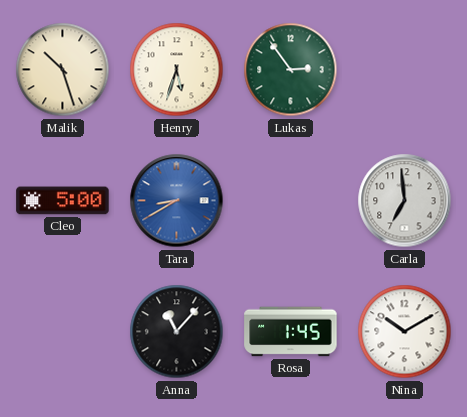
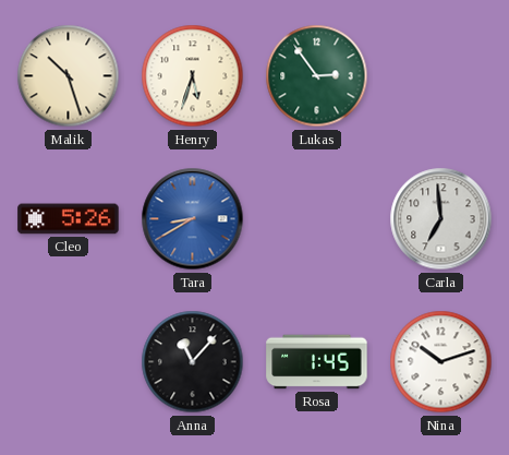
Cleo: 5:00 -> 5:26 (69, 219)
Nina: 10:10 -> 10:12 (441, 362)
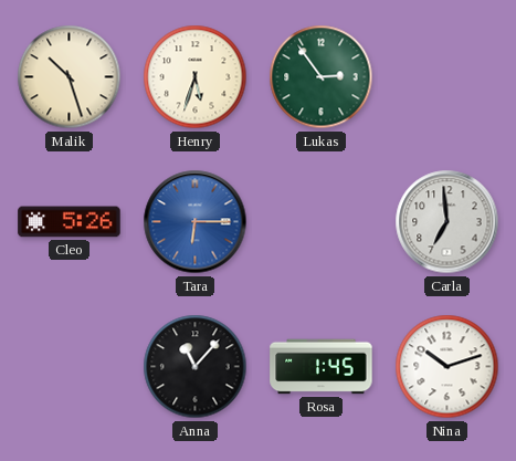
Tara: 8:40 -> 6:15 (196, 222)
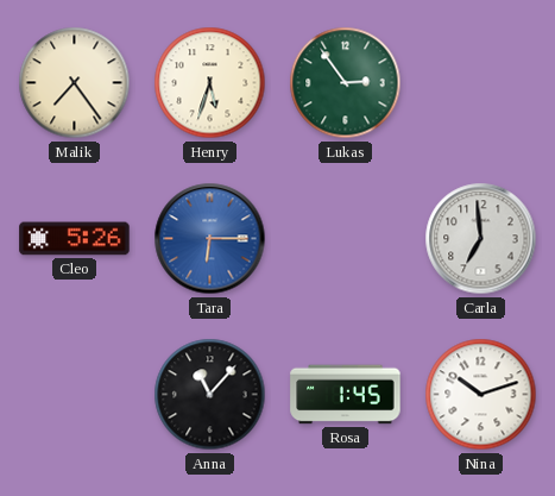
Malik: 10:27 -> 7:24 (75, 83)
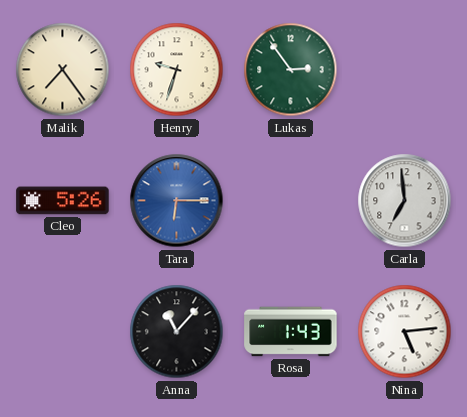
Henry: 5:33 -> 9:33 (177, 70)
Rosa: 1:45 -> 1:43 (291, 332)
Nina: 10:12 -> 5:14 (405, 332)
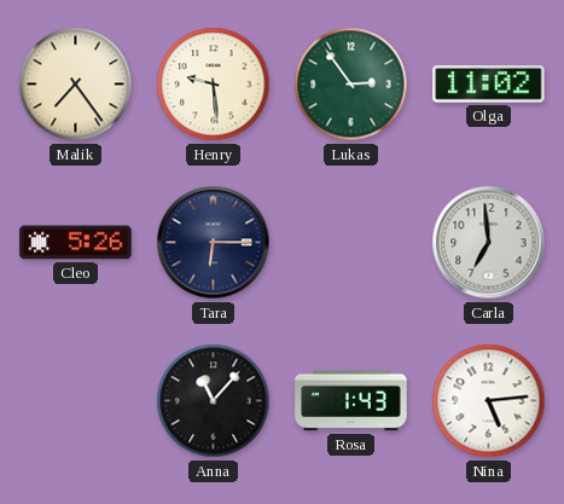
Henry: 9:33 -> 9:29 (214, 85)
Olga: none -> 11:02 (489, 85)
Tara dial: blue -> navy (214, 243)
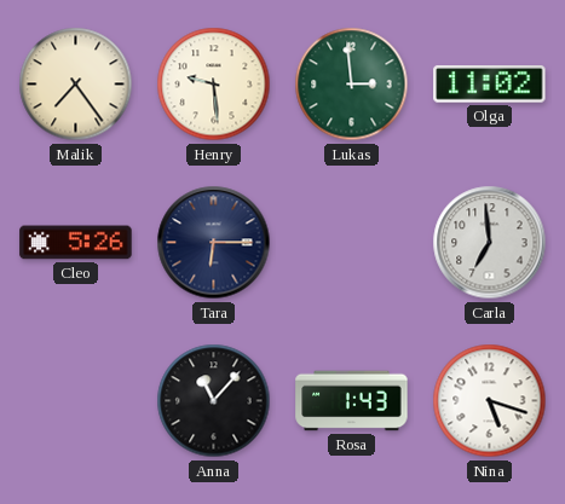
Lukas: 2:54 -> 2:59 (352, 85)
Nina: 5:14 -> 5:18 (490, 401)
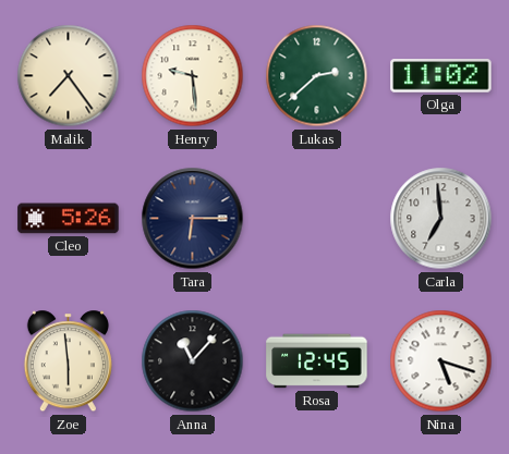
Lukas: 2:59 -> 2:38 (317, 76)
Zoe: none -> 5:59 (68, 361)
Rosa: 1:43 -> 12:45 (317, 361)
